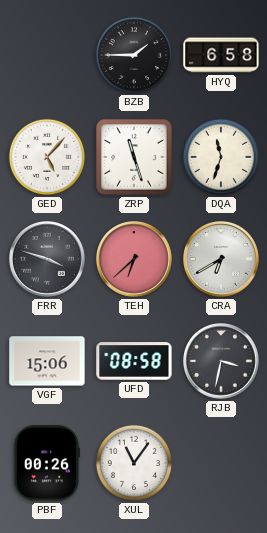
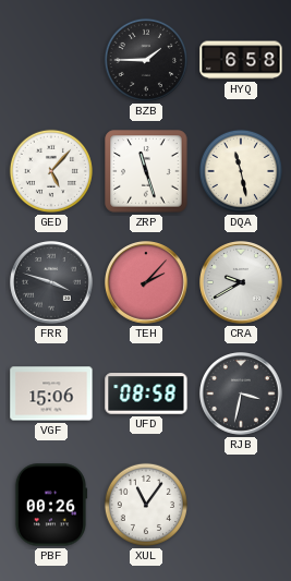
DQA: 11:33 -> 11:28 (241, 171)
TEH: 6:38 -> 2:07 (147, 283)
CRA: 6:40 -> 9:40 (242, 283)
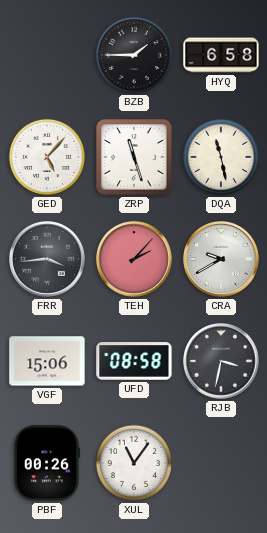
FRR: 3:48 -> 3:44 (48, 260)
